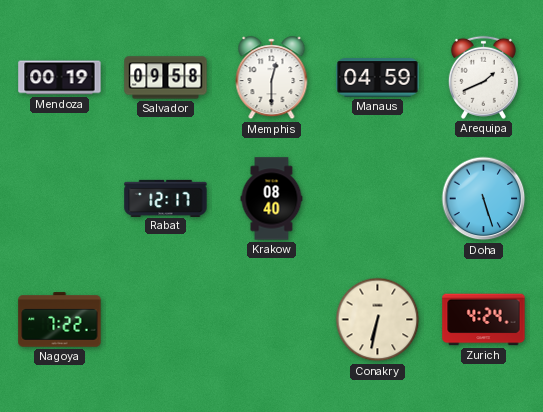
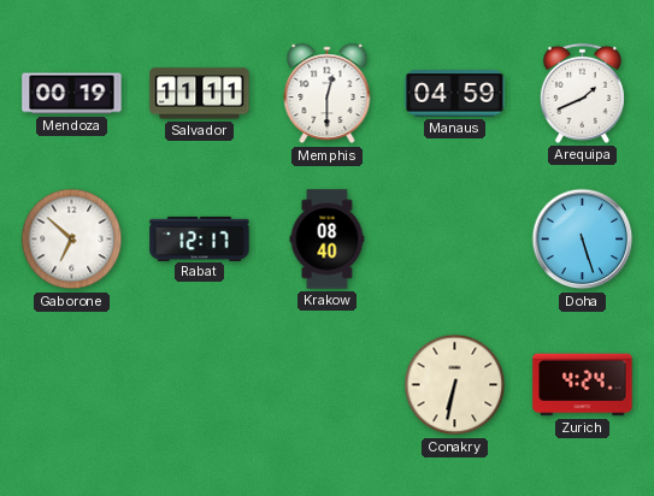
Salvador: 09:58 -> 11:11 (200, 94)
Gaborone: none -> 6:52 (72, 240)
Nagoya: 7:22 -> none (60, 320)
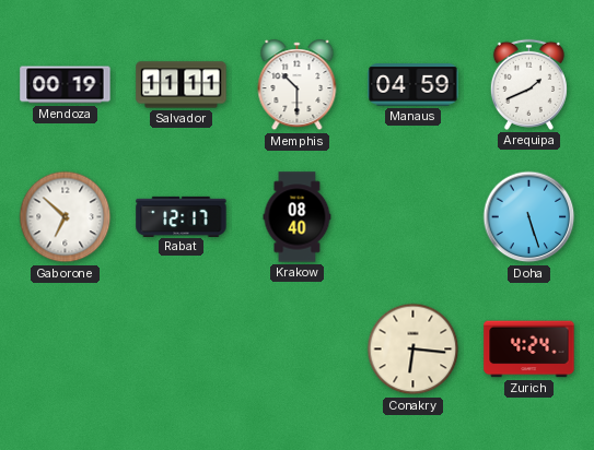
Memphis: 12:30 -> 10:30 (298, 85)
Conakry: 6:32 -> 6:16 (414, 350)
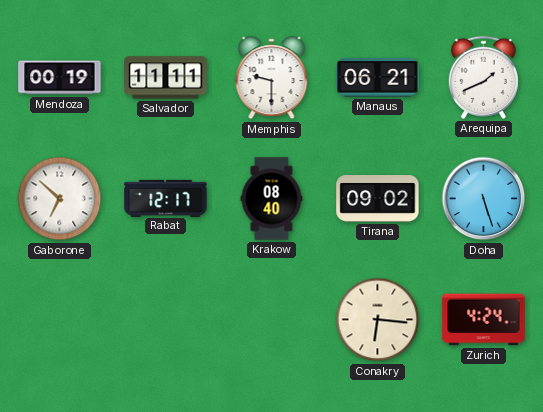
Memphis: 10:30 -> 9:30 (272, 78)
Manaus: 04:59 -> 06:21 (378, 78)
Tirana: none -> 09:02 (378, 199)
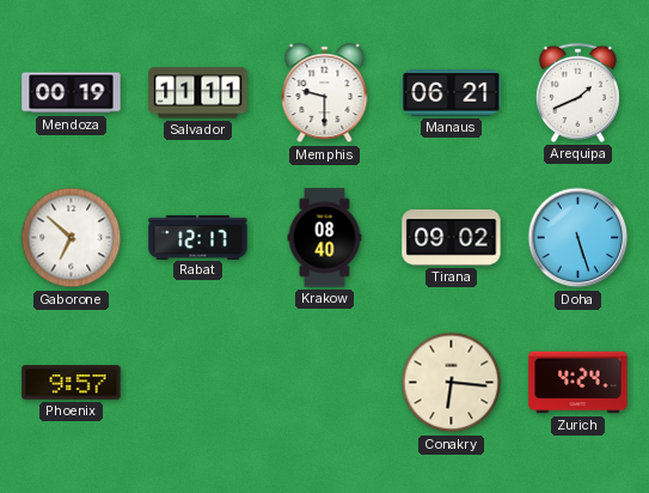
Phoenix: none -> 9:57 (72, 383)
